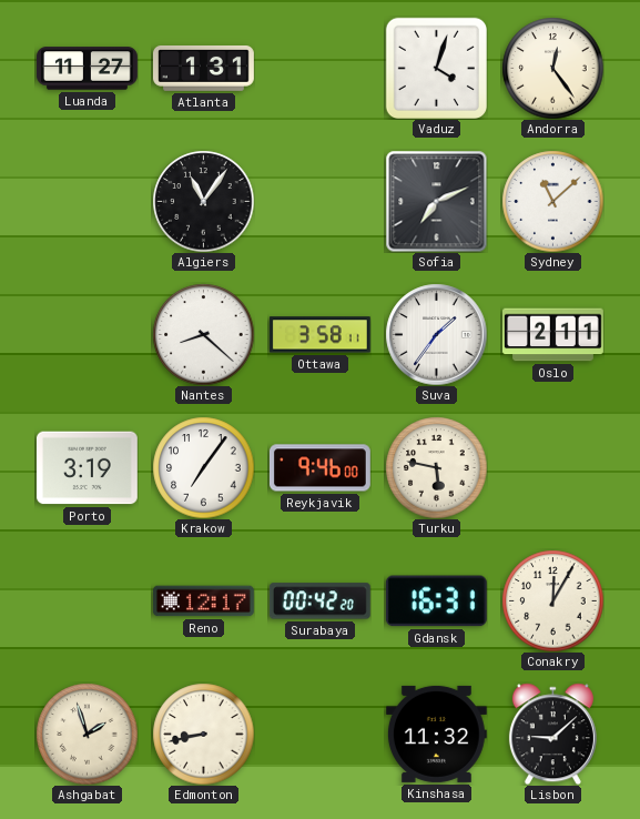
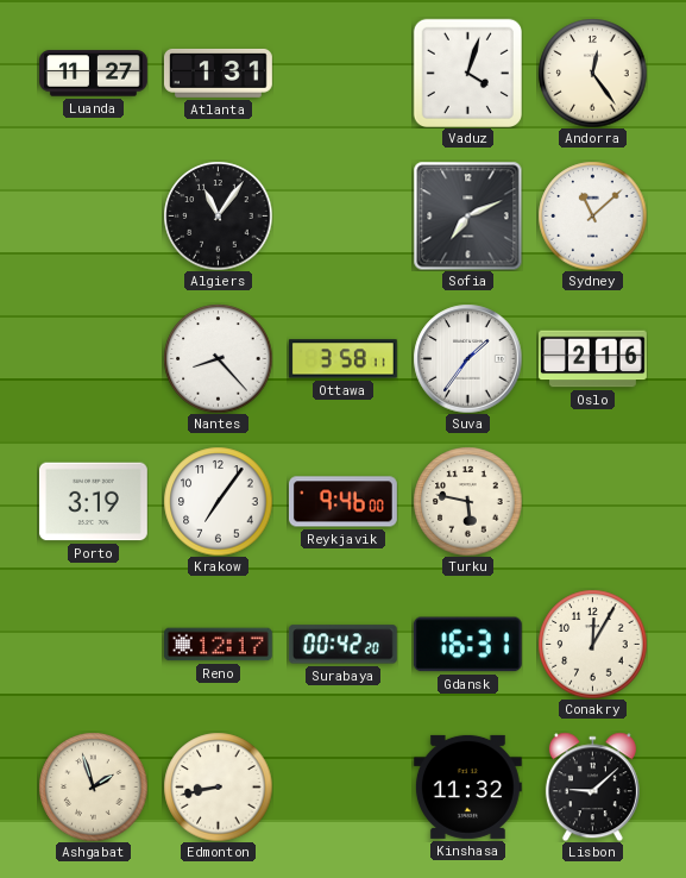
Nantes: 8:22 -> 8:23 (218, 358)
Oslo: 2:11 -> 2:16 (593, 359)
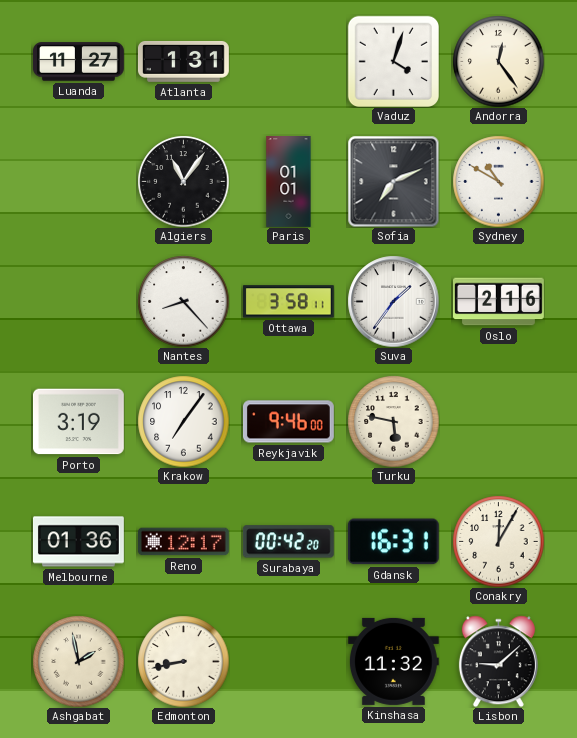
Paris: none -> 01:01 (289, 182)
Sydney: 11:08 -> 10:50 (498, 181)
Melbourne: none -> 01:36 (78, 542)
Ashgabat: 1:57 -> 1:58 (78, 661)
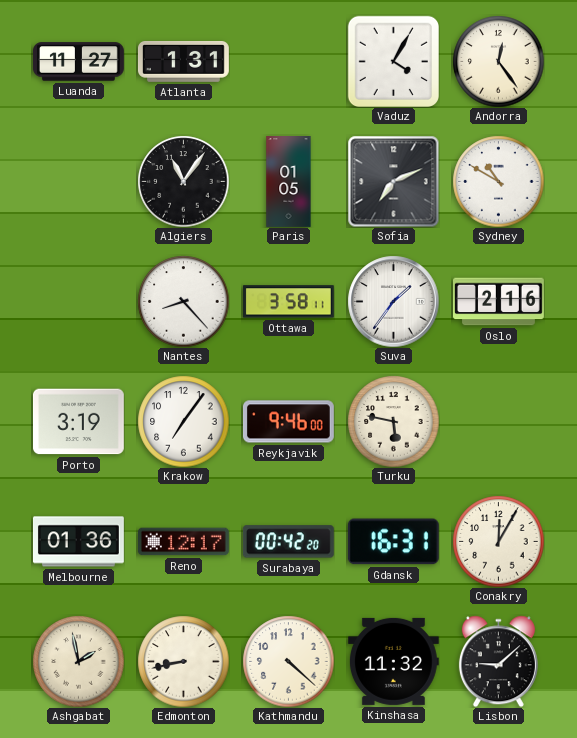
Vaduz: 4:03 -> 4:05 (393, 61)
Paris: 01:01 -> 01:05 (289, 182)
Kathmandu: none -> 4:22 (288, 661)
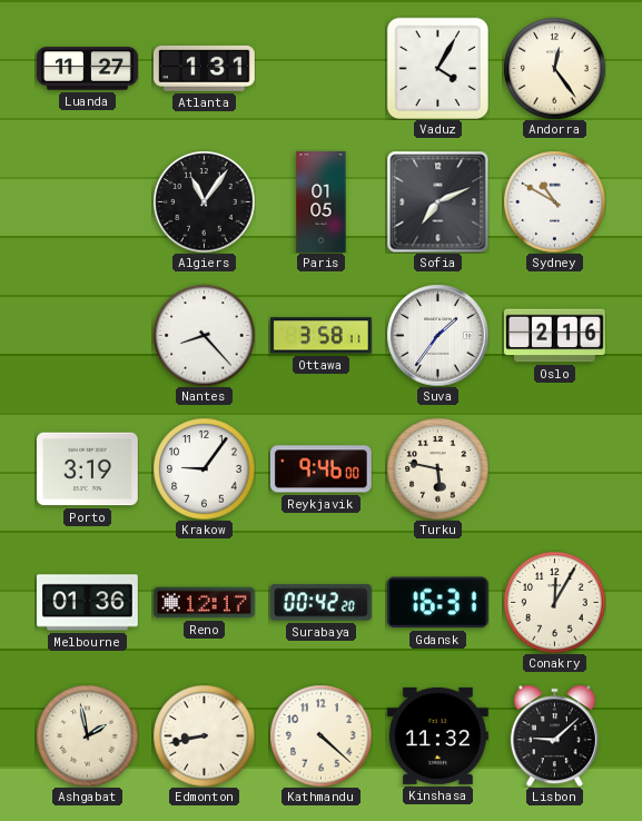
Krakow: 7:06 -> 9:06 (204, 468)
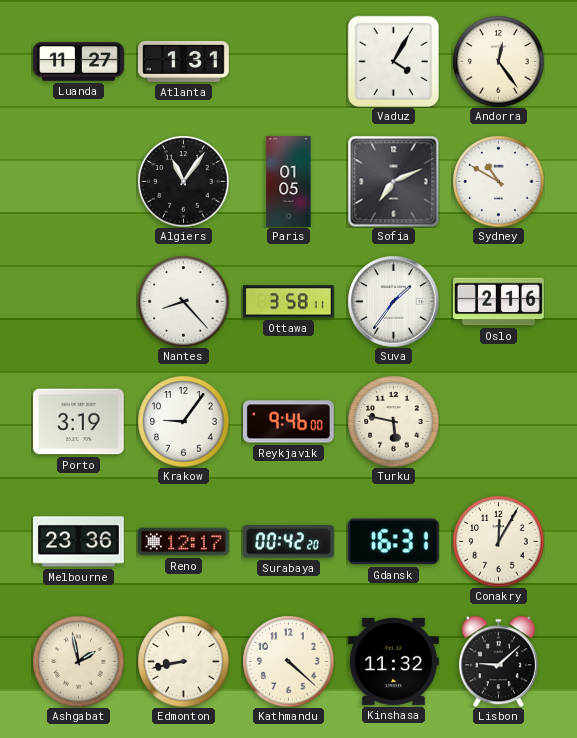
Melbourne: 01:36 -> 23:36 (78, 542)
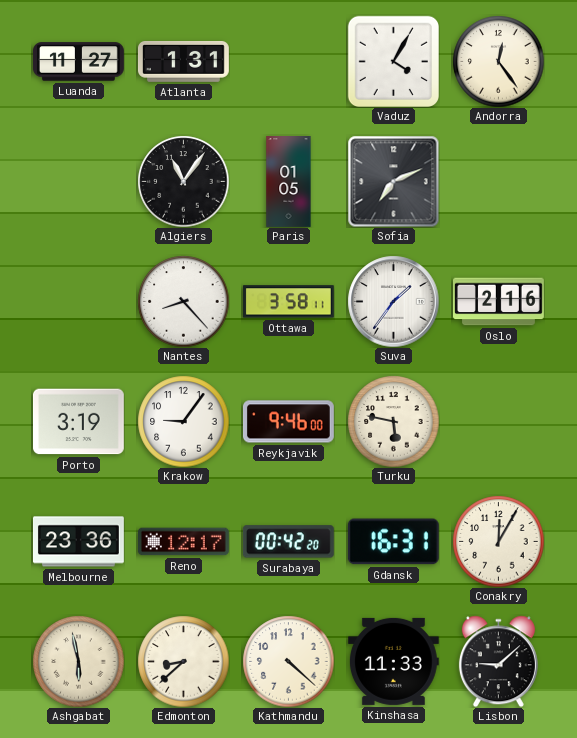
Sydney: 10:50 -> none (498, 181)
Ashgabat: 1:58 -> 5:58 (78, 661)
Edmonton: 8:43 -> 8:38 (183, 661)
Kinshasa: 11:32 -> 11:33 (393, 661)
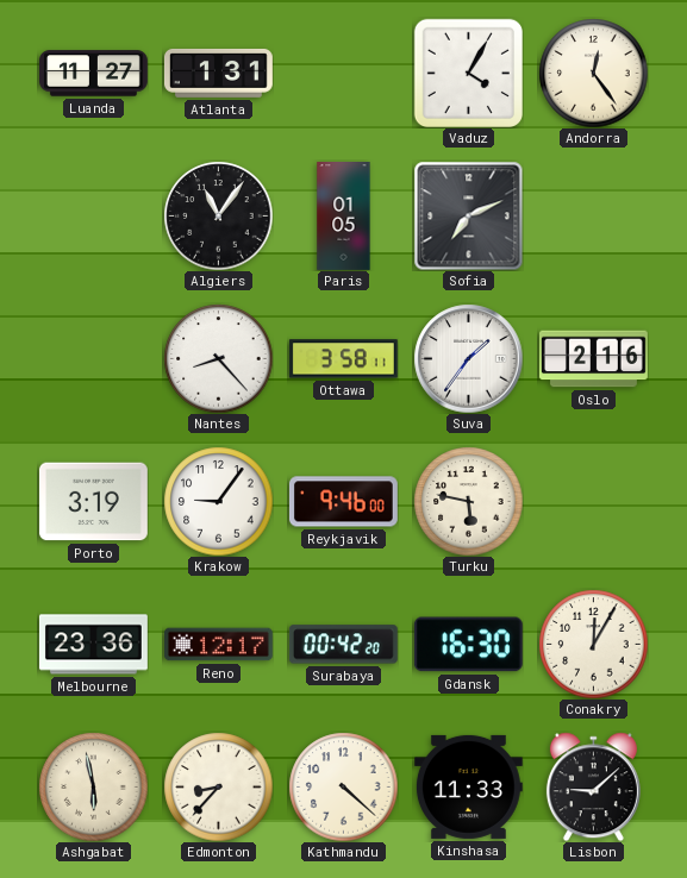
Gdansk: 16:31 -> 16:30 (468, 645)
Edmonton: 8:38 -> 8:37 (218, 786)
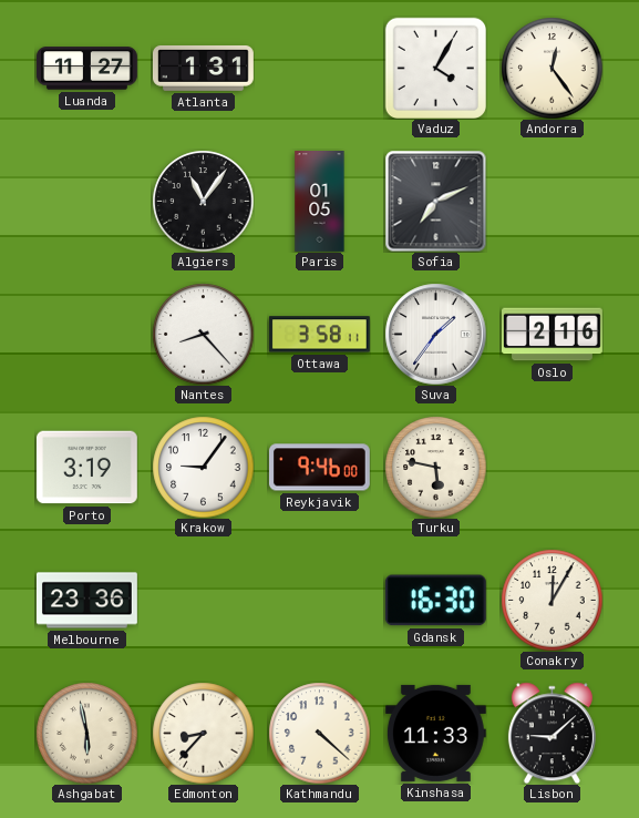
Reno: 12:17 -> none (218, 645)
Surabaya: 00:42 -> none (343, 645)
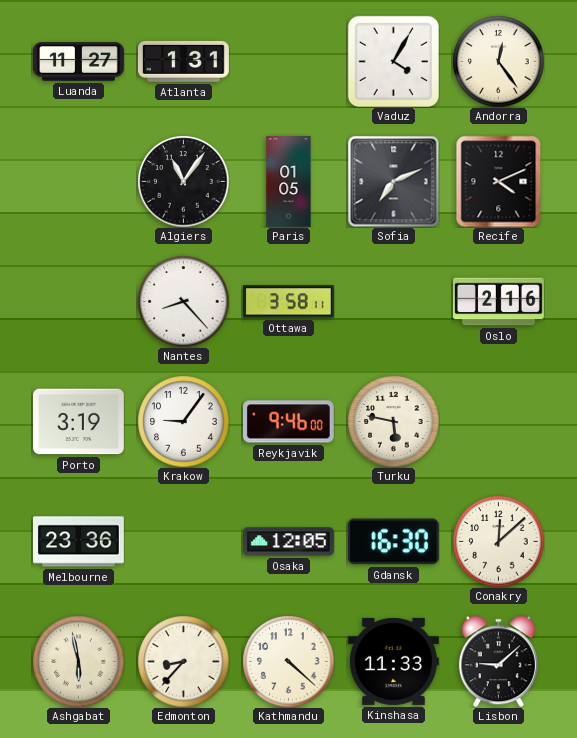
Recife: none -> 4:11 (499, 181)
Suva: 1:36 -> none (435, 334)
Osaka: none -> 12:05 (289, 542)
Conakry: 12:05 -> 12:08 (498, 541)
